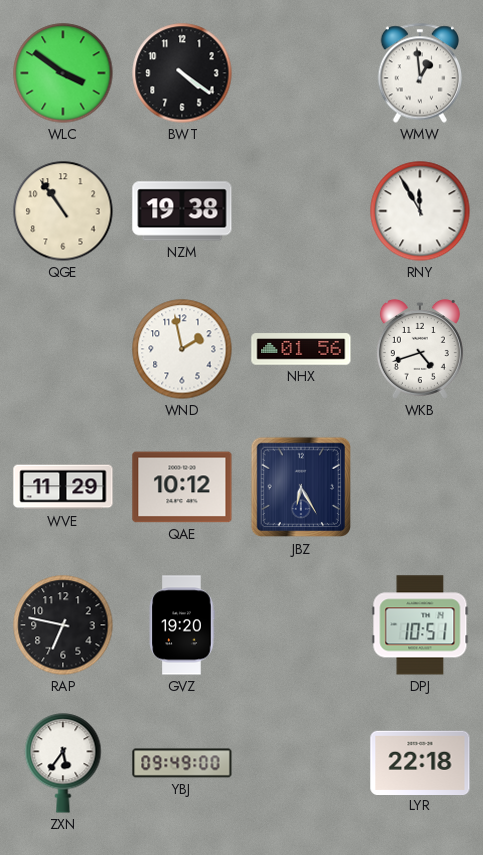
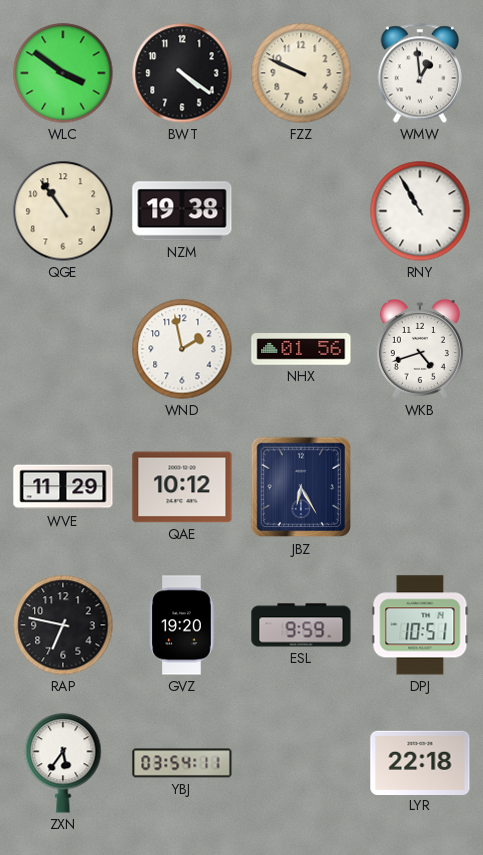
FZZ: none -> 9:49 (301, 73)
RNY: 11:55 -> 10:55 (420, 211)
ESL: none -> 9:59 (301, 625)
YBJ: 09:49 -> 03:54 (182, 763)
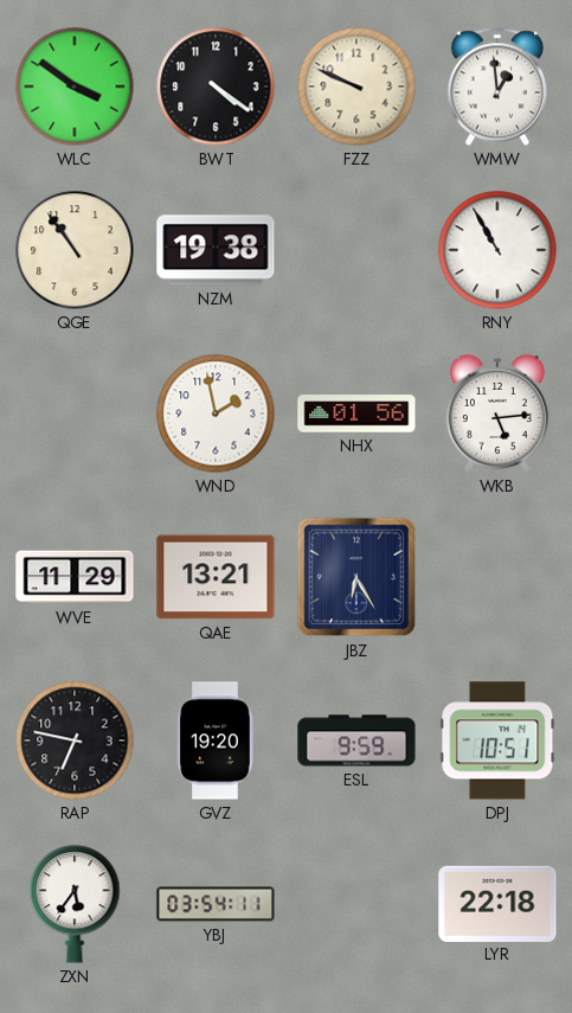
WKB: 4:42 -> 5:14 (497, 413)
QAE: 10:12 -> 13:21 (216, 577)
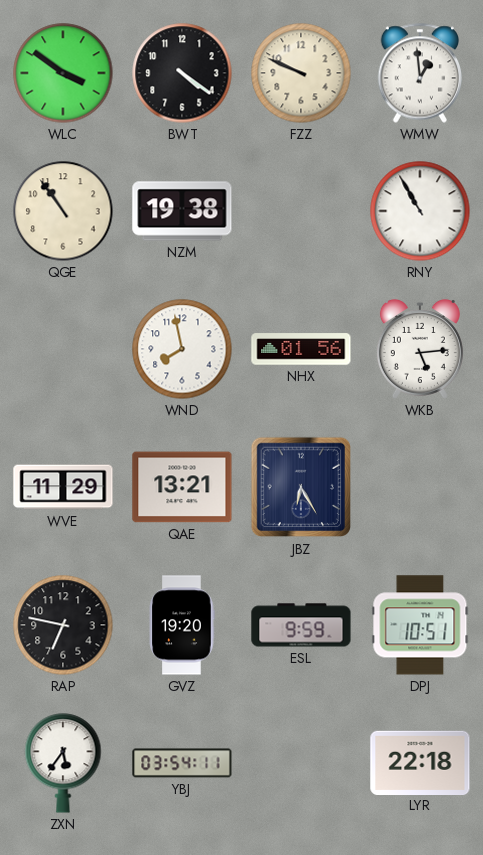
WND: 1:58 -> 7:58 (182, 349)
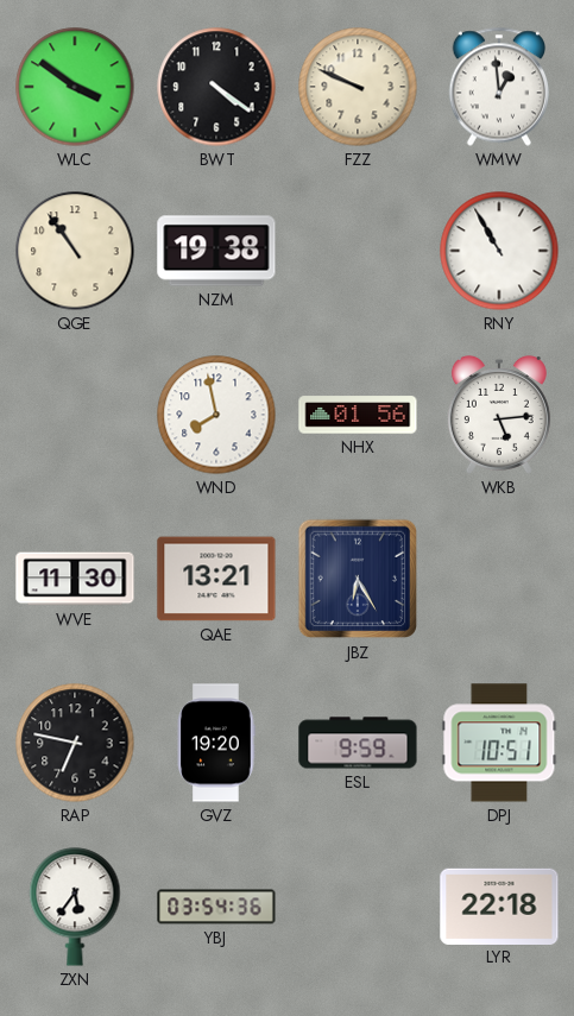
WVE: 11:29 -> 11:30 (75, 579)
YBJ: 03:54:11 -> 03:54:36 (216, 907)
